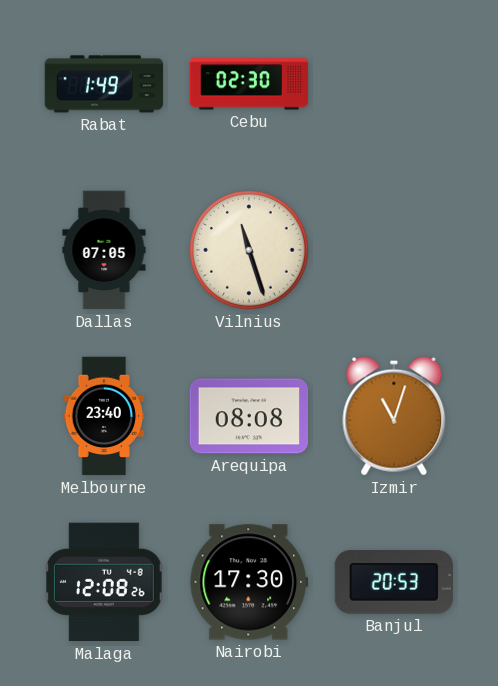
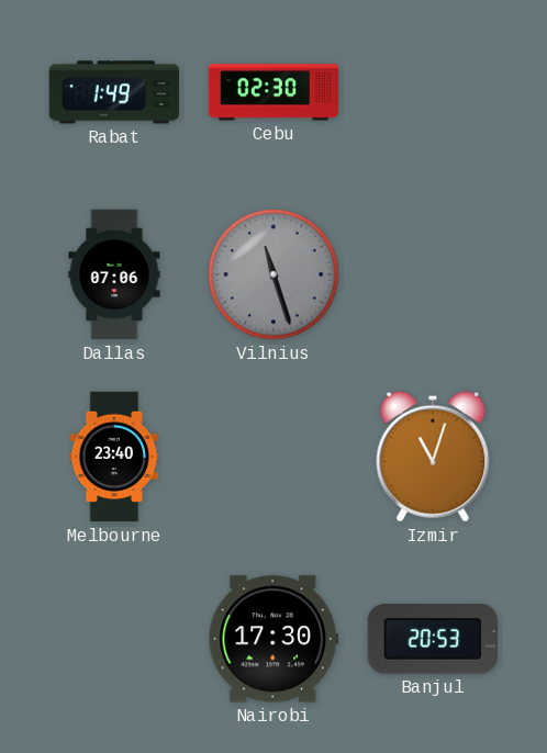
Dallas: 07:05 -> 07:06 (114, 274)
Vilnius dial: cream -> grey (273, 274)
Arequipa: 08:08 -> none (249, 416)
Malaga: 12:08 -> none (104, 582)
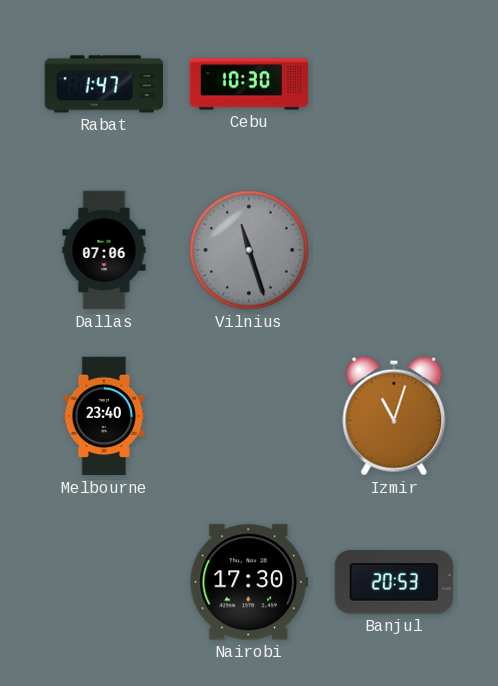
Rabat: 1:49 -> 1:47 (104, 84)
Cebu: 02:30 -> 10:30 (249, 84)
